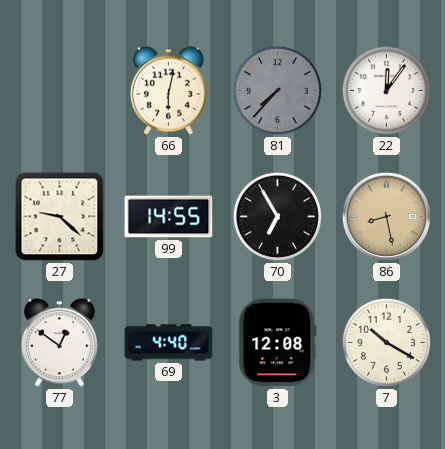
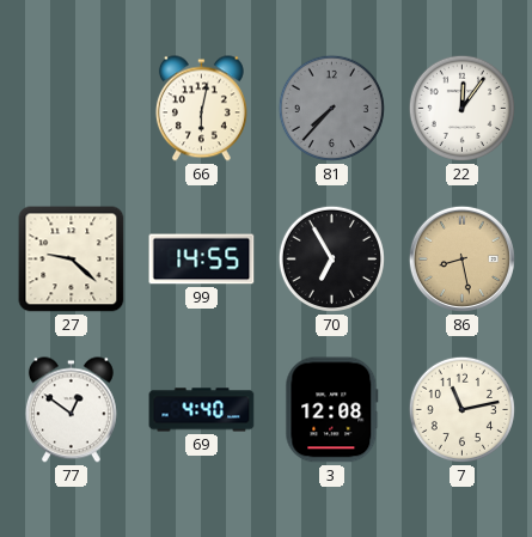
7: 10:20 -> 11:13 (461, 409)
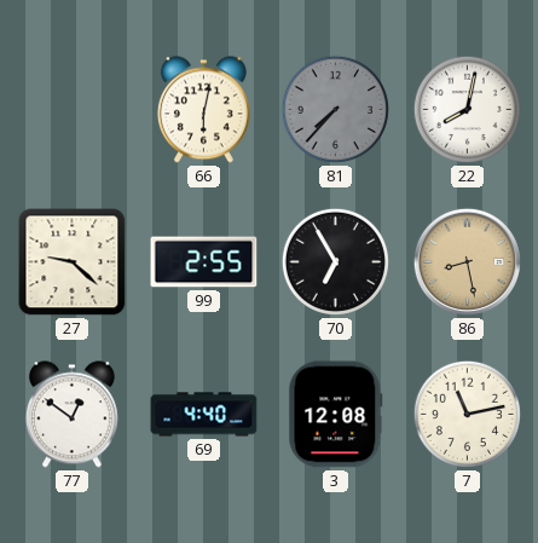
22: 12:06 -> 8:02 (467, 109)
99: 14:55 -> 2:55 (204, 262)
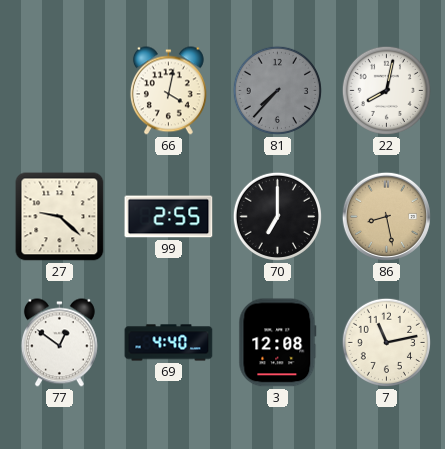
66: 6:02 -> 4:02 (168, 91)
70: 6:55 -> 7:00 (277, 216)
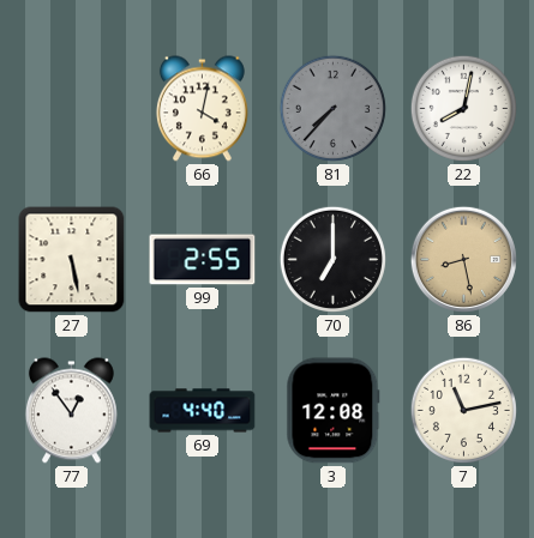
27: 9:22 -> 5:28 (72, 260)
77: 12:51 -> 12:54 (71, 411)
